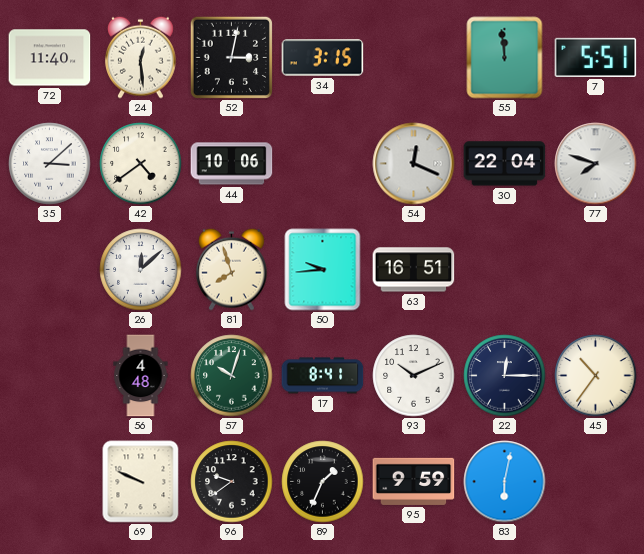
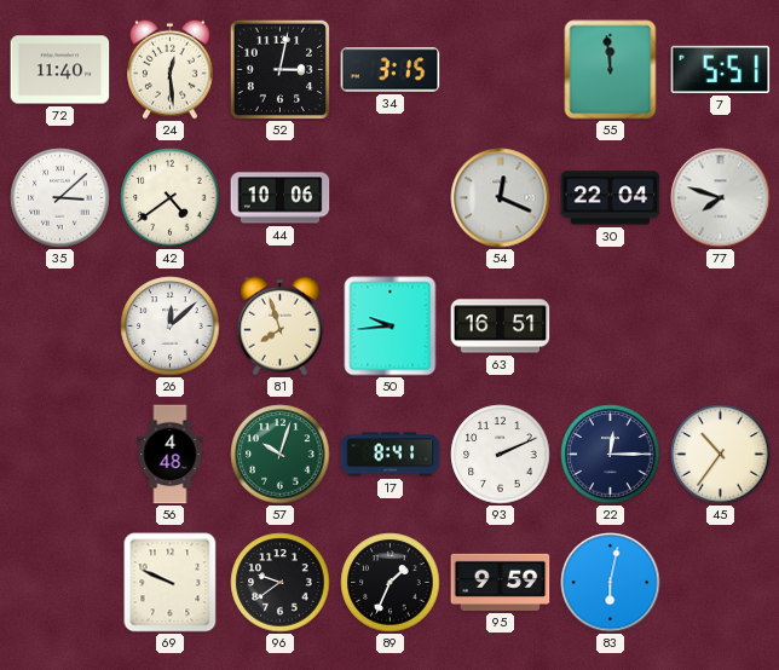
93: 10:11 -> 2:11 (501, 455)
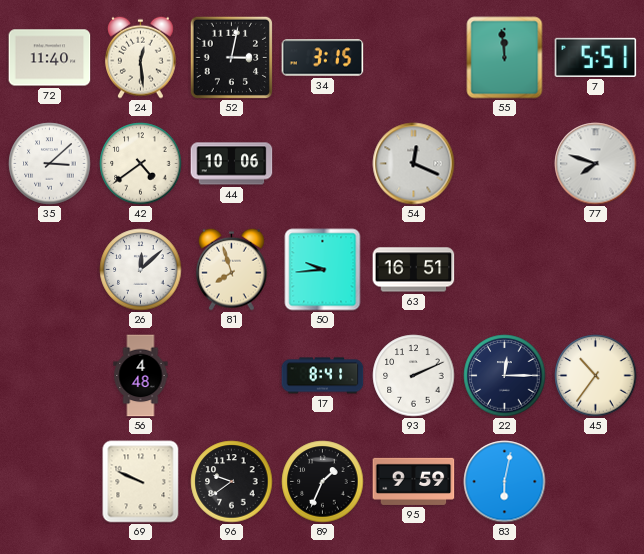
30: 22:04 -> none (611, 198)
57: 10:03 -> none (281, 455)
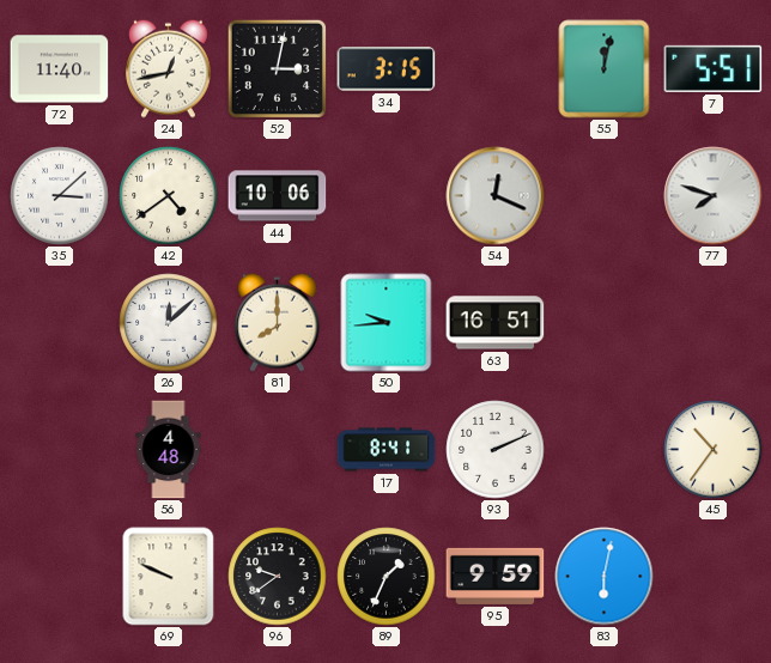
24: 12:29 -> 12:43 (169, 68)
55: 11:59 -> 12:02 (605, 69)
81: 7:57 -> 8:00 (278, 322)
22: 12:15 -> none (505, 376)
